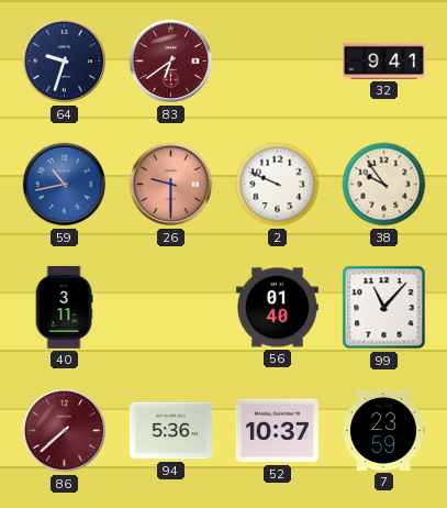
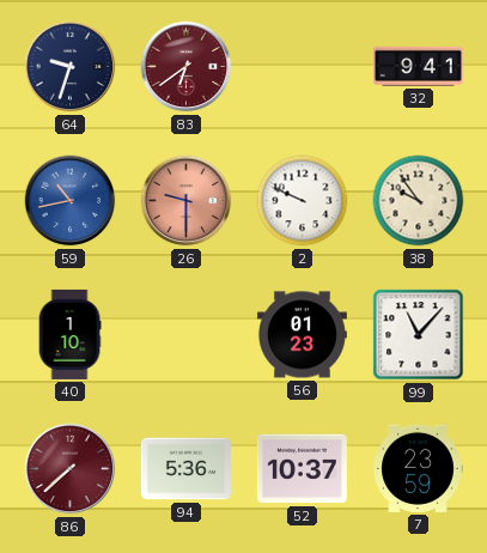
40: 3:11 -> 1:10 (69, 334)
56: 01:40 -> 01:23 (302, 335)
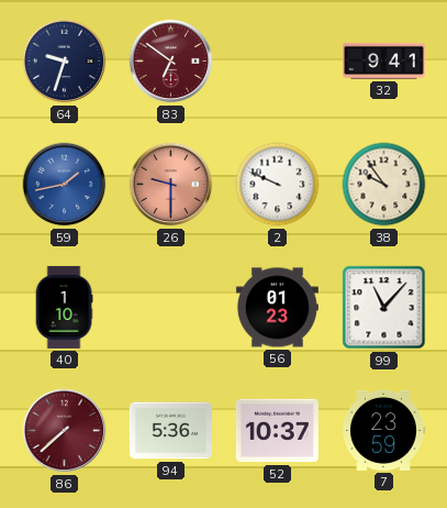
83: 6:39 -> 6:51 (171, 62)
59: 10:43 -> 1:43 (65, 185)
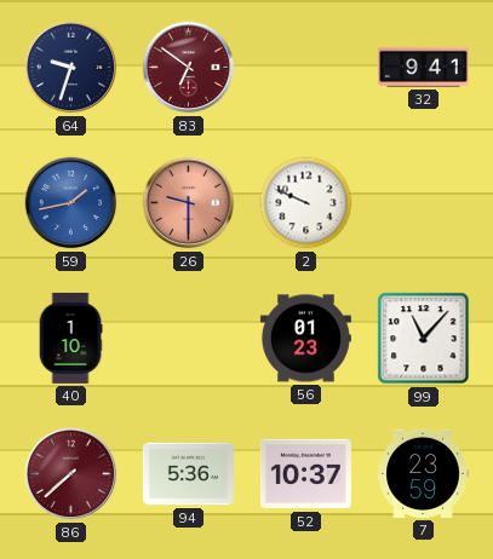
38: 9:54 -> none (384, 185)
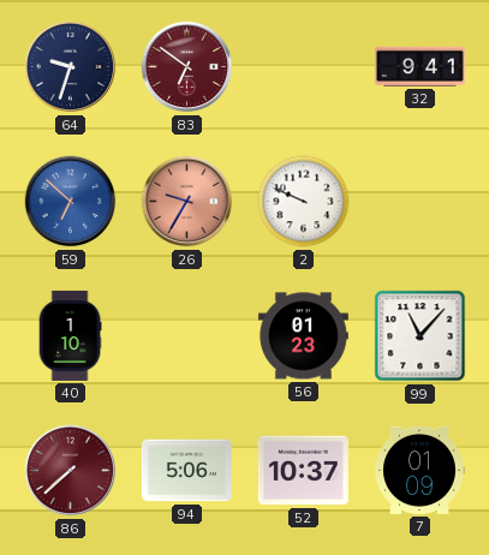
59: 1:43 -> 6:52 (71, 202)
26: 9:30 -> 9:35 (187, 202)
94: 5:36 -> 5:06 (186, 471)
7: 23:59 -> 01:09 (419, 470)
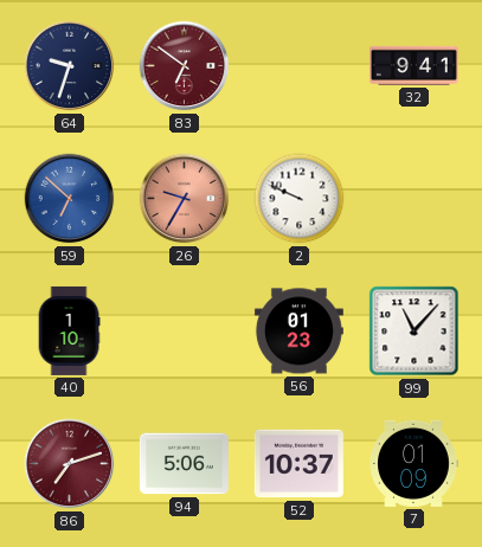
86: 7:38 -> 7:12 (70, 464)
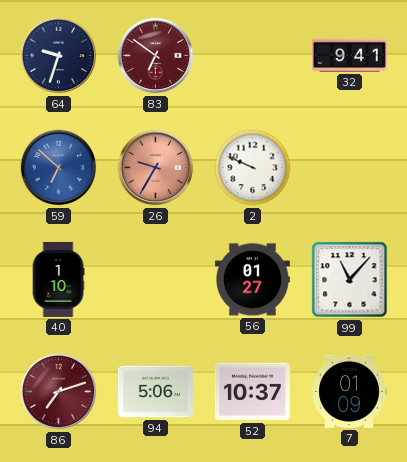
56: 01:23 -> 01:27 (252, 280)
